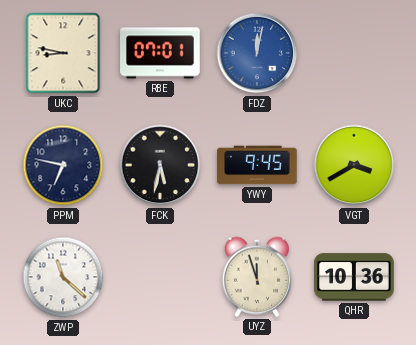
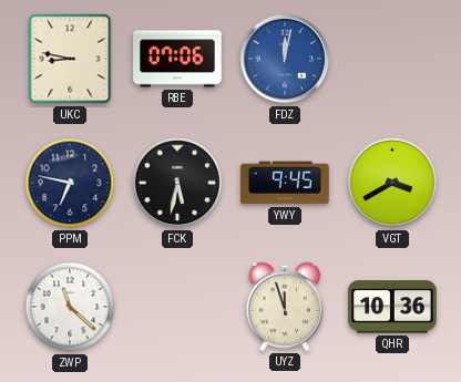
RBE: 07:01 -> 07:06 (177, 59)
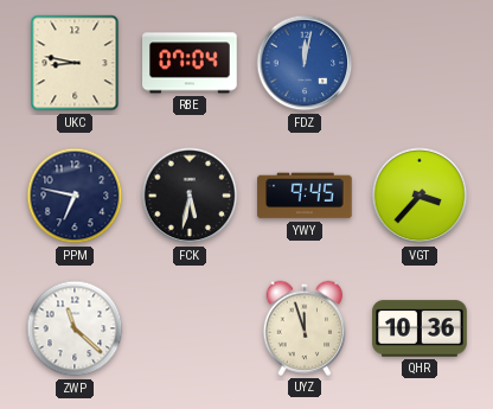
RBE: 07:06 -> 07:04 (190, 63)
VGT: 3:40 -> 3:37 (420, 196)
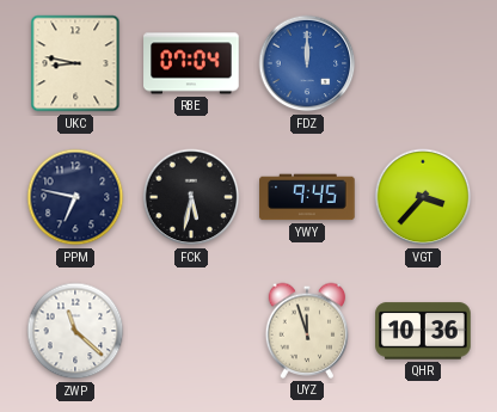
FDZ: 12:02 -> 12:00 (307, 63)
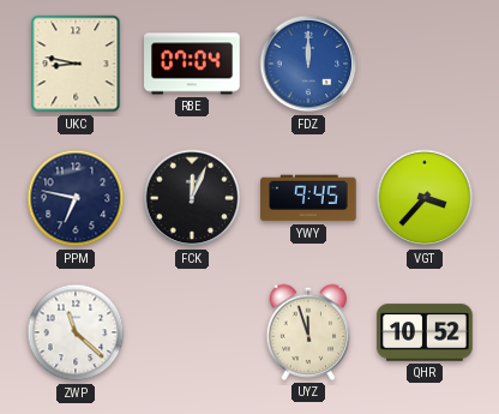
FCK: 5:32 -> 12:04 (192, 198)
QHR: 10:36 -> 10:52 (425, 332)
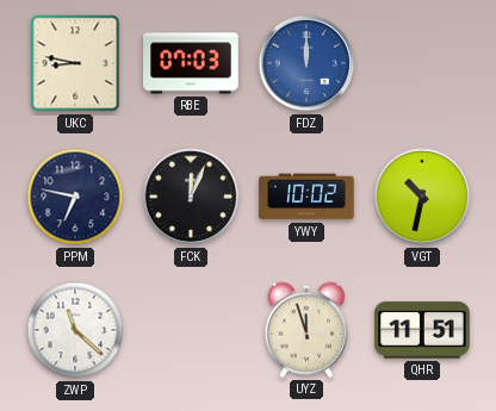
RBE: 07:04 -> 07:03 (191, 63)
YWY: 9:45 -> 10:02 (306, 197)
VGT: 3:37 -> 10:32 (422, 197)
QHR: 10:52 -> 11:51 (422, 330)
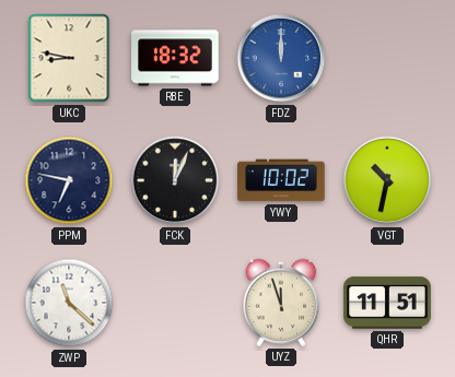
RBE: 07:03 -> 18:32 (175, 58)
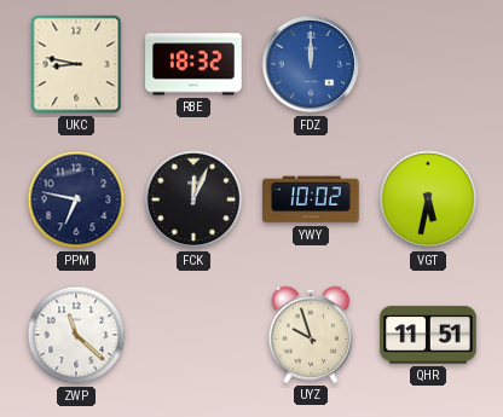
VGT: 10:32 -> 5:32 (428, 199)
UYZ: 11:57 -> 9:57 (311, 335)
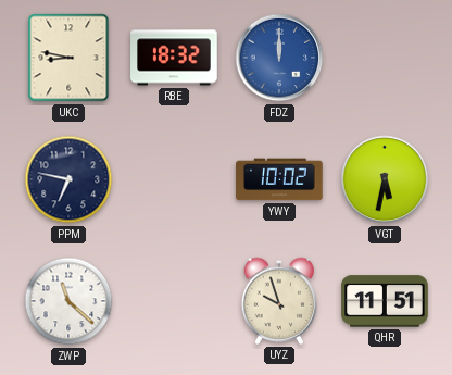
FCK: 12:04 -> none (193, 199)
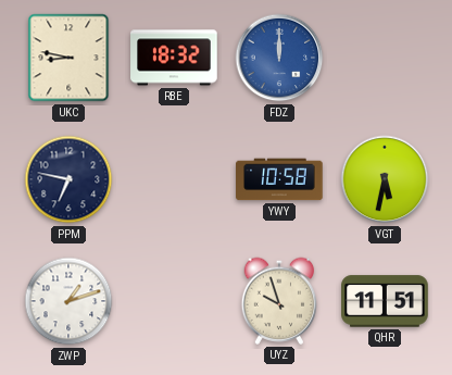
YWY: 10:02 -> 10:58 (279, 179)
ZWP: 11:22 -> 1:12 (68, 301)
